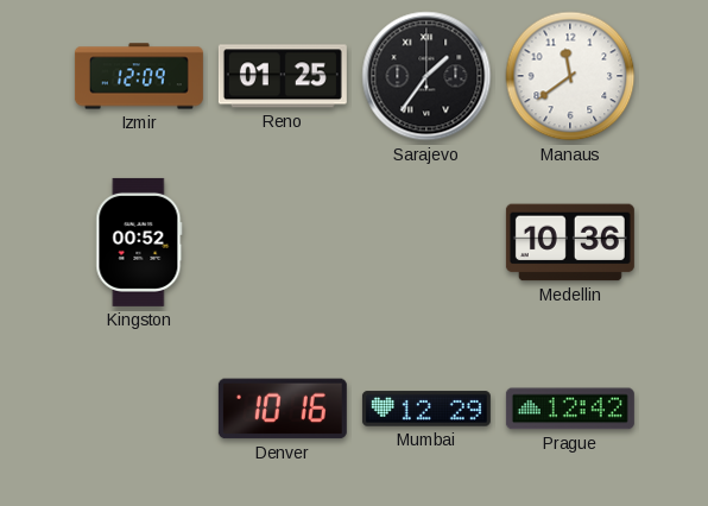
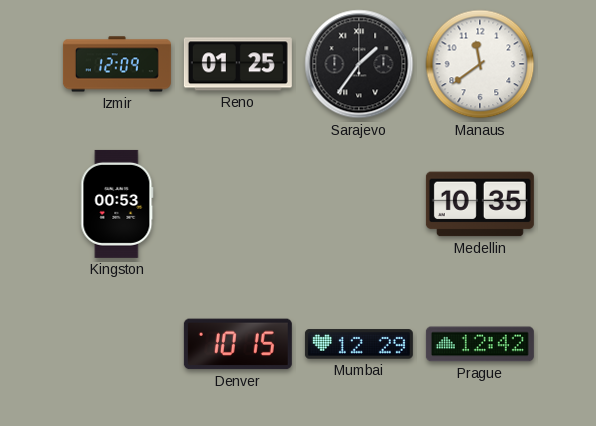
Kingston: 00:52 -> 00:53 (117, 204)
Medellin: 10:36 -> 10:35 (480, 204)
Denver: 10:16 -> 10:15 (238, 344)
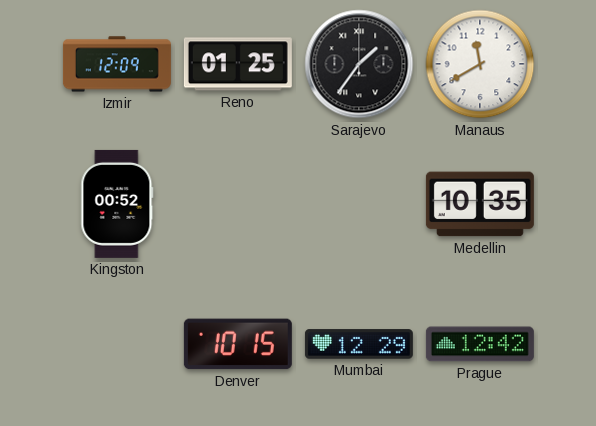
Manaus: 11:39 -> 11:40 (480, 64)
Kingston: 00:53 -> 00:52 (117, 204)
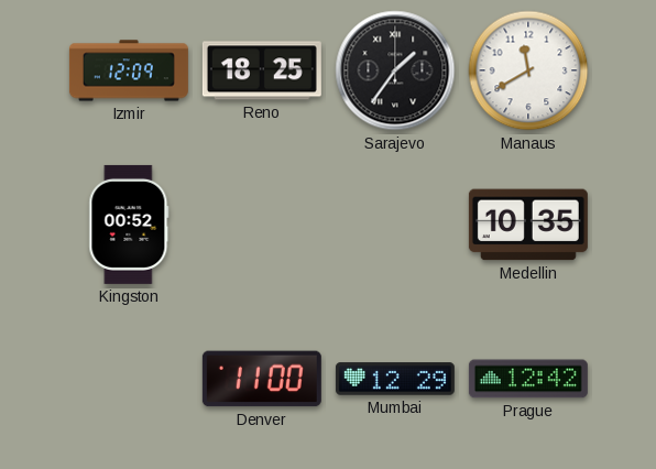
Reno: 01:25 -> 18:25 (262, 70)
Denver: 10:15 -> 11:00 (262, 379)
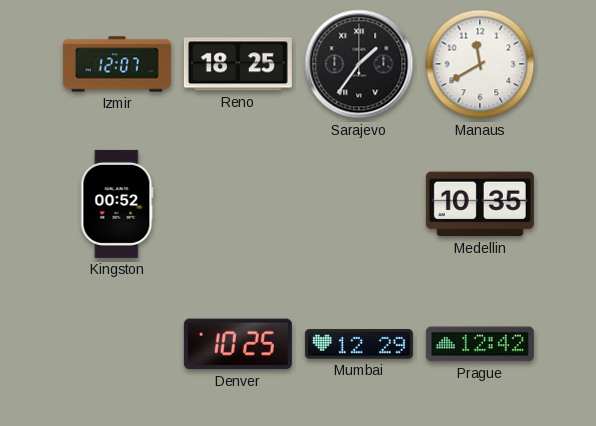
Izmir: 12:09 -> 12:07 (117, 64)
Denver: 11:00 -> 10:25 (238, 344)
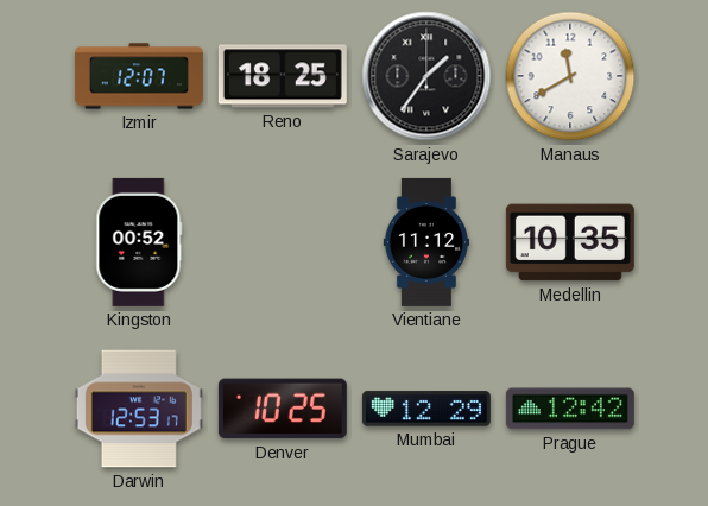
Vientiane: none -> 11:12 (425, 242)
Darwin: none -> 12:53 (139, 409)
